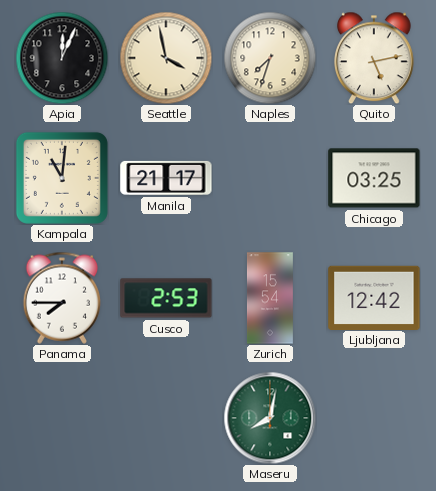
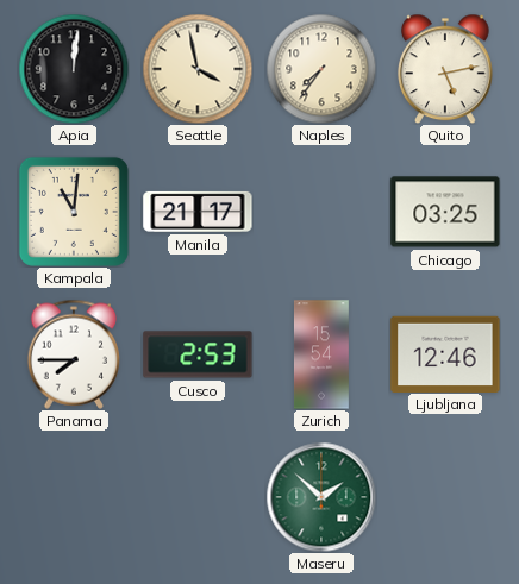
Apia: 12:04 -> 12:01 (74, 69)
Naples: 7:33 -> 7:36 (321, 69)
Ljubljana: 12:42 -> 12:46 (445, 353)
Maseru: 8:02 -> 1:52 (321, 497)
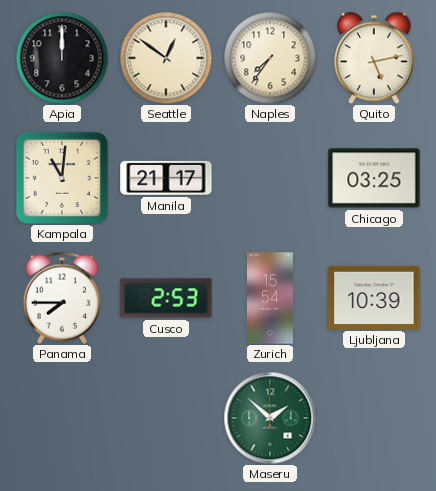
Apia: 12:01 -> 12:00 (62, 58)
Seattle: 3:58 -> 12:51 (166, 58)
Ljubljana: 12:46 -> 10:39 (374, 297)
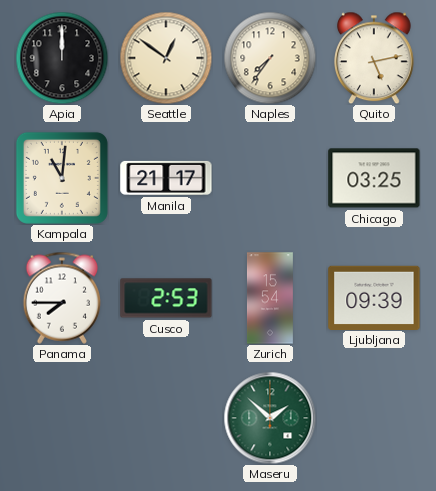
Ljubljana: 10:39 -> 09:39 (374, 297)
